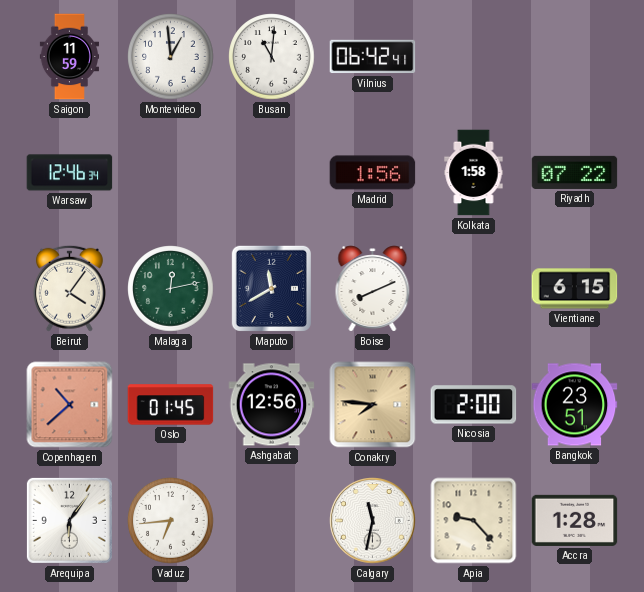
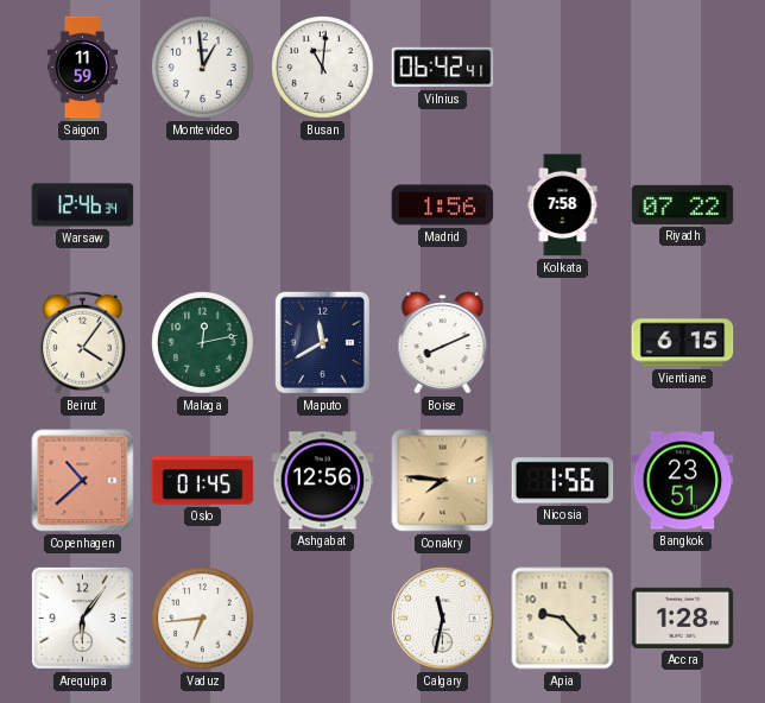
Kolkata: 1:58 -> 7:58 (563, 205)
Nicosia: 2:00 -> 1:56 (563, 481)
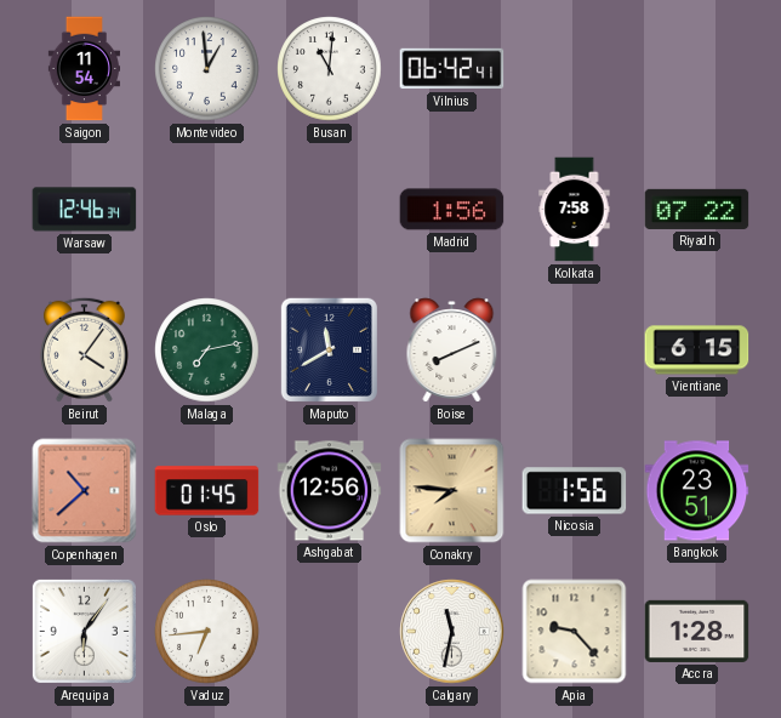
Saigon: 11:59 -> 11:54 (84, 69)
Malaga: 12:13 -> 7:13 (207, 351)
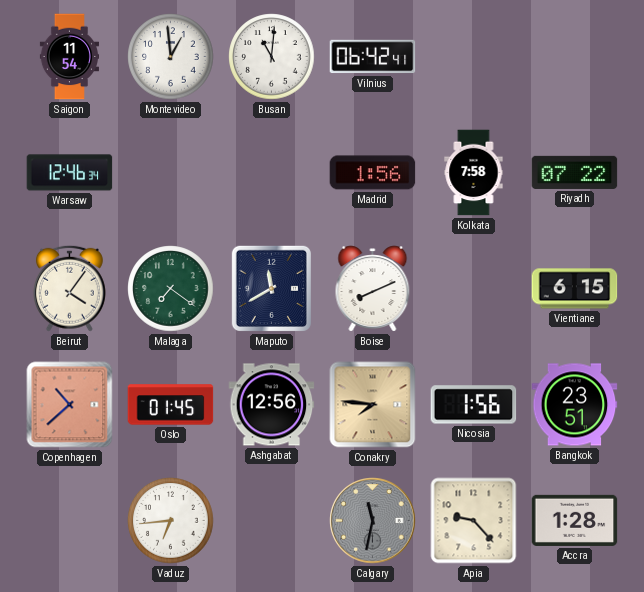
Malaga: 7:13 -> 7:21 (171, 289)
Arequipa: 6:06 -> none (84, 631)
Calgary dial: white -> grey (373, 521)
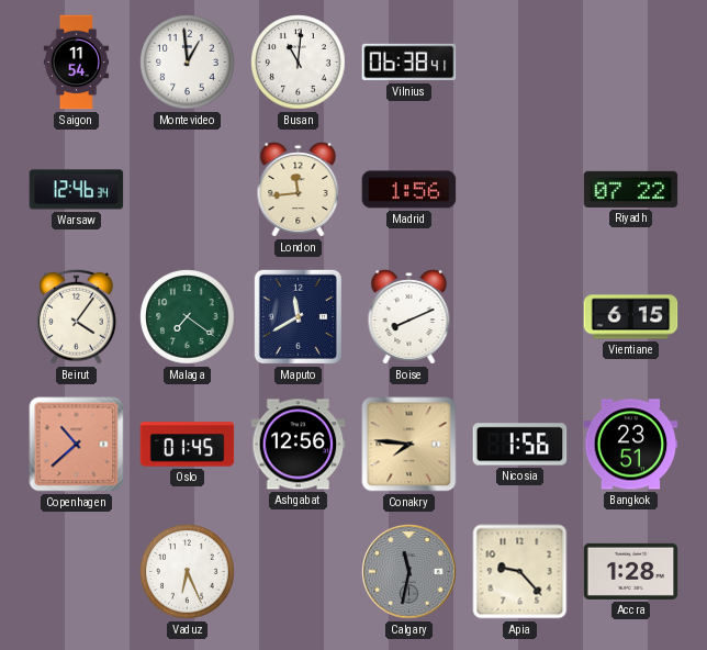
Vilnius: 06:42 -> 06:38 (409, 63)
London: none -> 11:44 (299, 190)
Kolkata: 7:58 -> none (474, 173)
Vaduz: 6:44 -> 6:26 (188, 572)
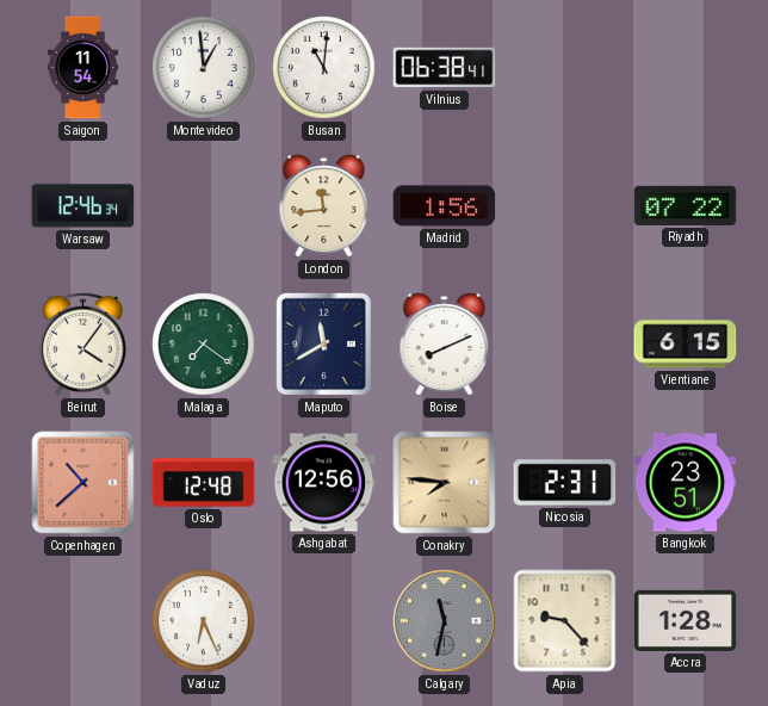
Oslo: 01:45 -> 12:48 (204, 483)
Nicosia: 1:56 -> 2:31 (565, 483)
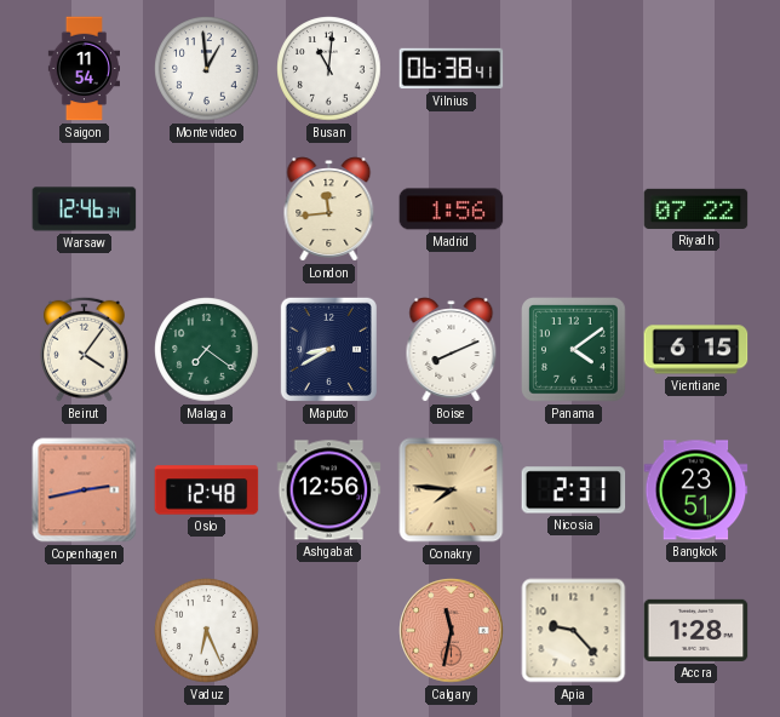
Maputo: 11:40 -> 8:40 (328, 349)
Panama: none -> 4:09 (574, 350)
Copenhagen: 10:38 -> 2:43 (85, 491)
Calgary dial: grey -> salmon (452, 631)
